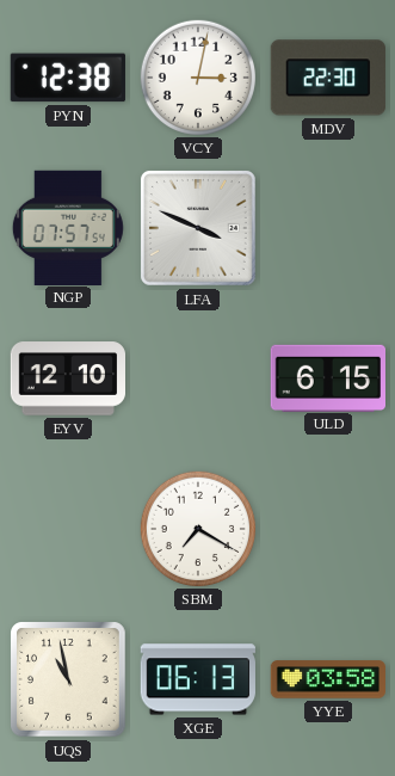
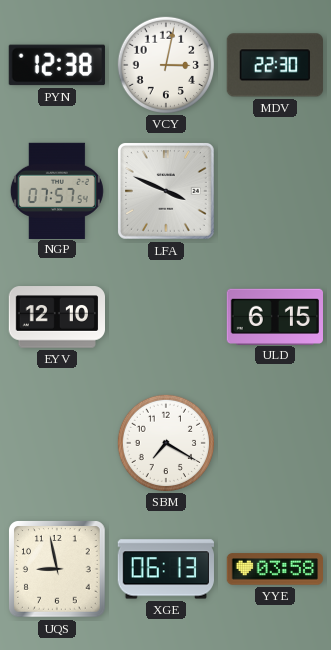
UQS: 10:58 -> 8:58 (57, 569)
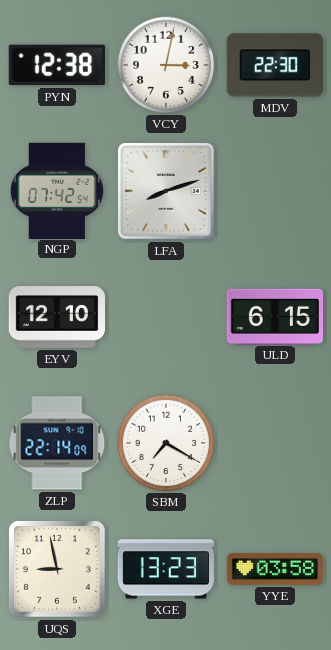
NGP: 07:57 -> 07:42 (57, 190)
LFA: 3:49 -> 8:12 (166, 191)
ZLP: none -> 22:14 (57, 443)
XGE: 06:13 -> 13:23 (165, 569)
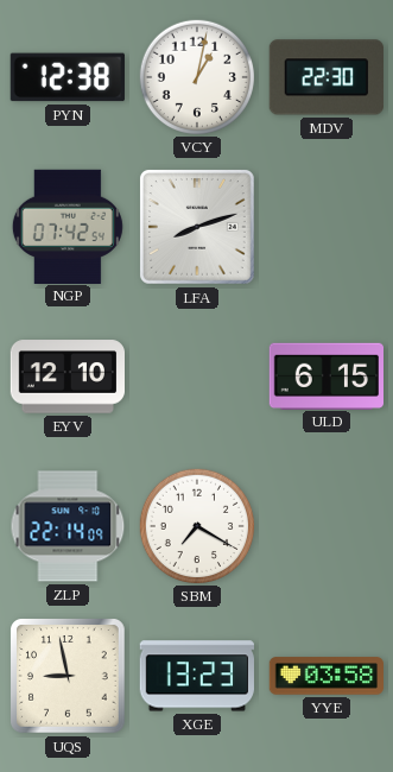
VCY: 3:02 -> 1:02 (196, 76)
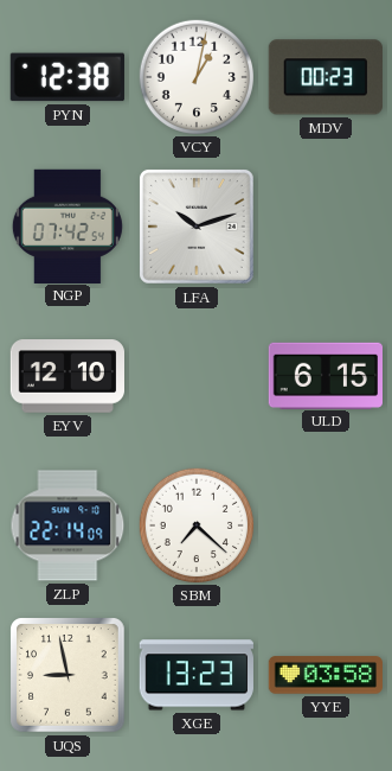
MDV: 22:30 -> 00:23 (326, 77)
LFA: 8:12 -> 10:12 (197, 227)
SBM: 7:20 -> 7:22 (195, 524)
